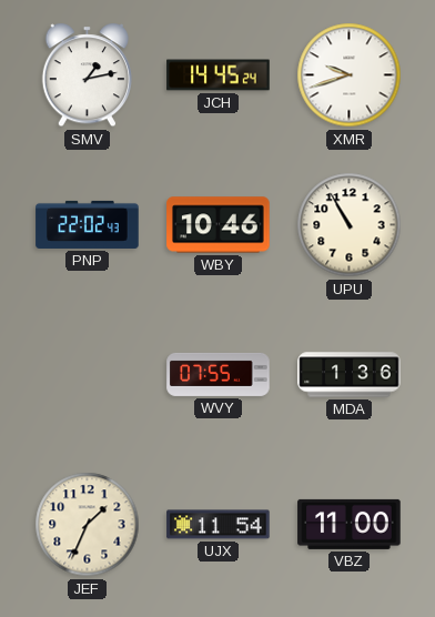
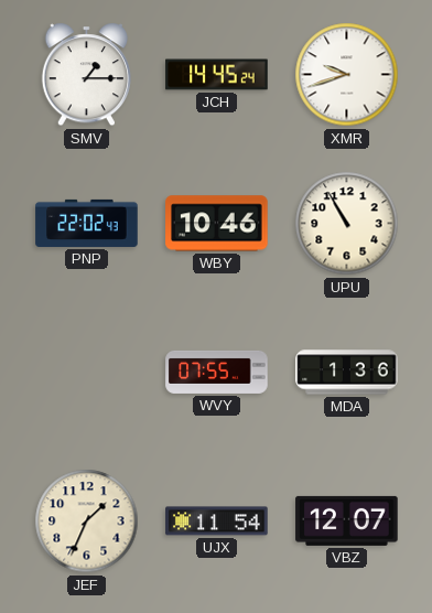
SMV: 1:13 -> 1:15 (86, 75)
VBZ: 11:00 -> 12:07 (347, 520)
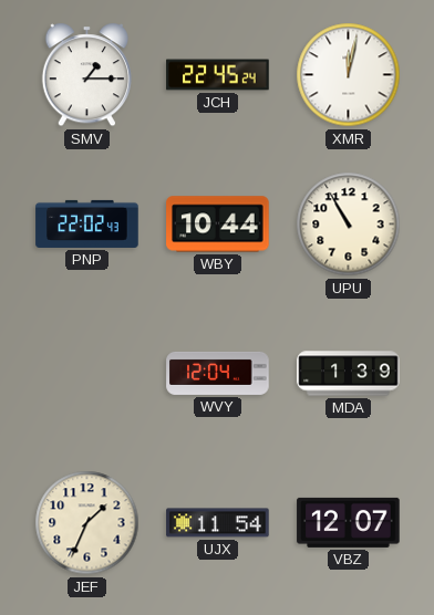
JCH: 14:45 -> 22:45 (218, 75)
XMR: 9:42 -> 12:02 (349, 75)
WBY: 10:46 -> 10:44 (218, 225)
WVY: 07:55 -> 12:04 (218, 373)
MDA: 1:36 -> 1:39 (349, 374)
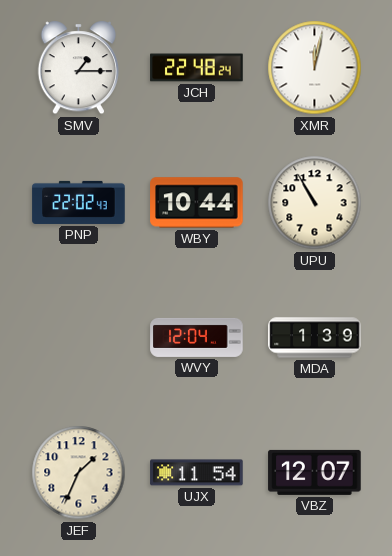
JCH: 22:45 -> 22:48 (197, 68)
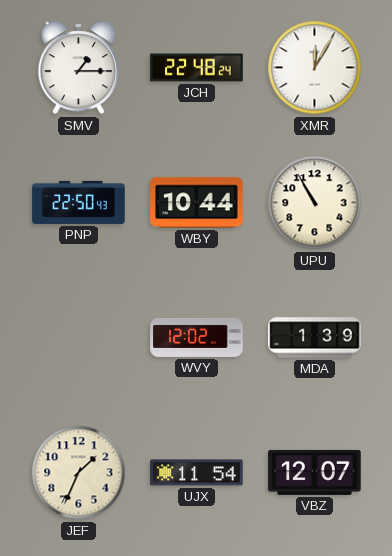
XMR: 12:02 -> 12:05 (315, 68)
PNP: 22:02 -> 22:50 (79, 202)
WVY: 12:04 -> 12:02 (197, 337)
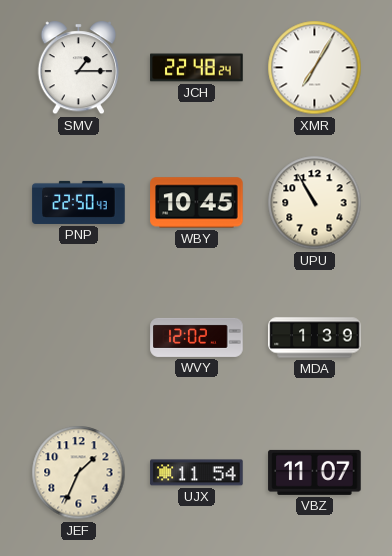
XMR: 12:05 -> 7:05 (315, 68)
WBY: 10:44 -> 10:45 (197, 203)
VBZ: 12:07 -> 11:07 (315, 472)
